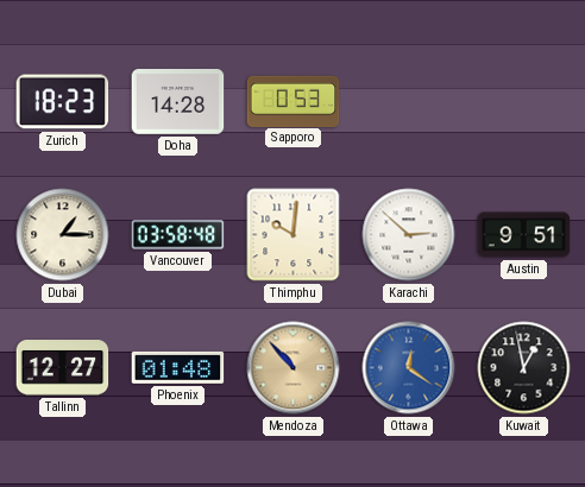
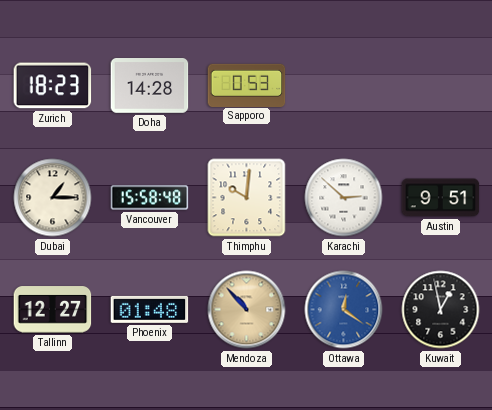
Vancouver: 03:58 -> 15:58 (150, 198)
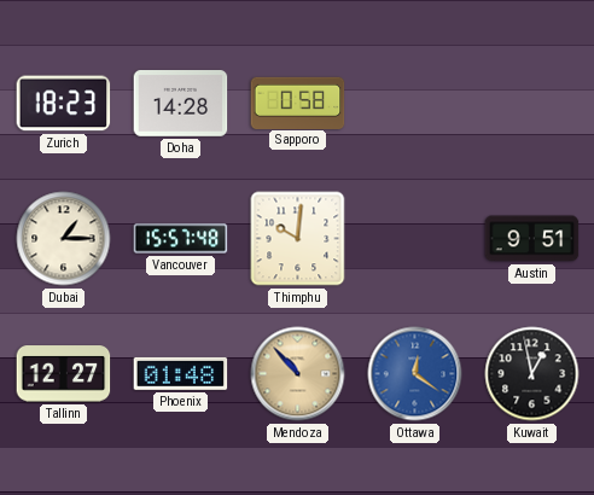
Sapporo: 0:53 -> 0:58 (298, 103)
Vancouver: 15:58 -> 15:57 (181, 239)
Karachi: 2:52 -> none (344, 198)
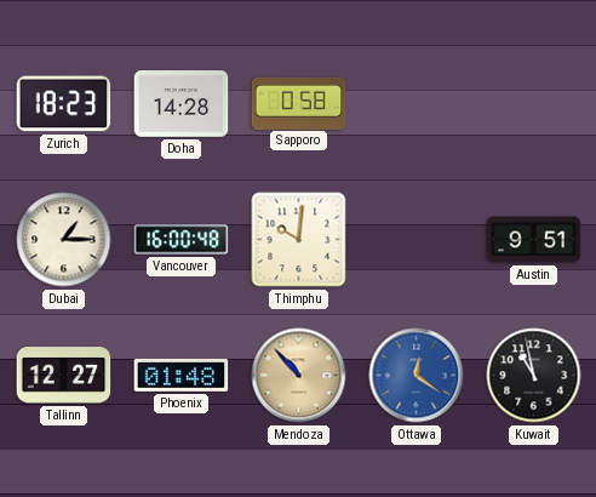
Vancouver: 15:57 -> 16:00 (182, 240)
Kuwait: 12:58 -> 10:58 (534, 376)
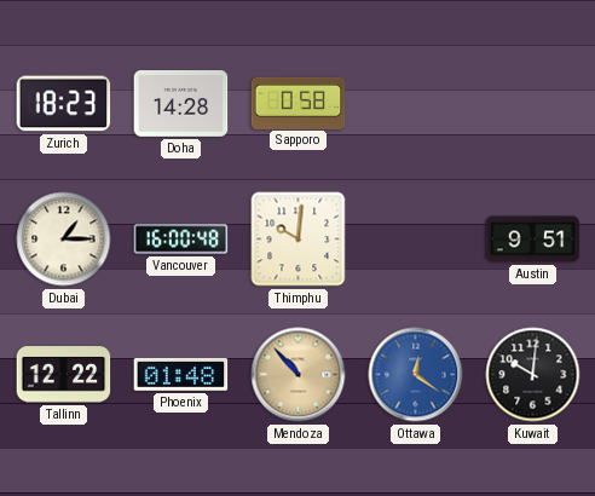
Tallinn: 12:27 -> 12:22 (64, 375)
Kuwait: 10:58 -> 10:01 (533, 375)
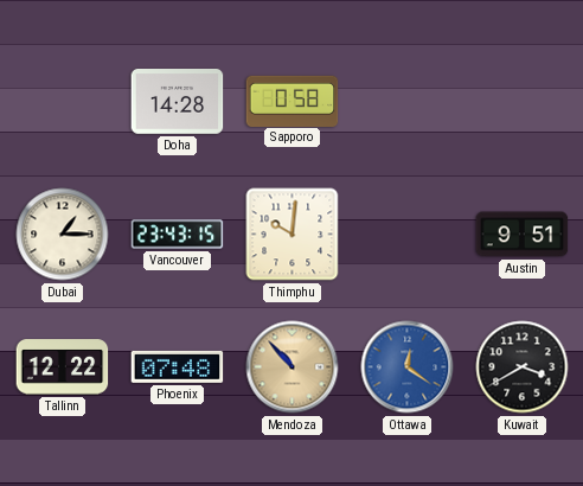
Zurich: 18:23 -> none (64, 104)
Vancouver: 16:00 -> 23:43 (178, 235)
Phoenix: 01:48 -> 07:48 (178, 366)
Kuwait: 10:01 -> 3:40 (523, 367)
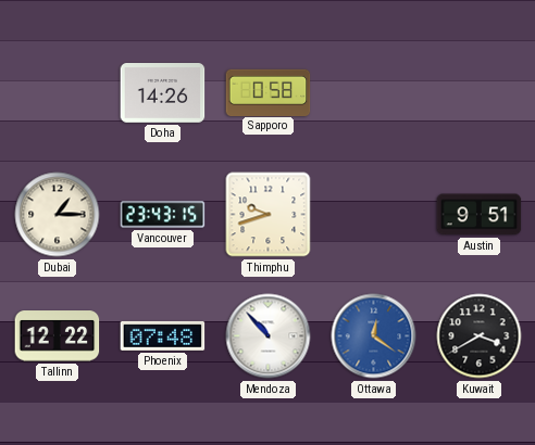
Doha: 14:28 -> 14:26 (163, 93)
Thimphu: 10:01 -> 9:42 (269, 215)
Mendoza dial: champagne -> white (269, 336)
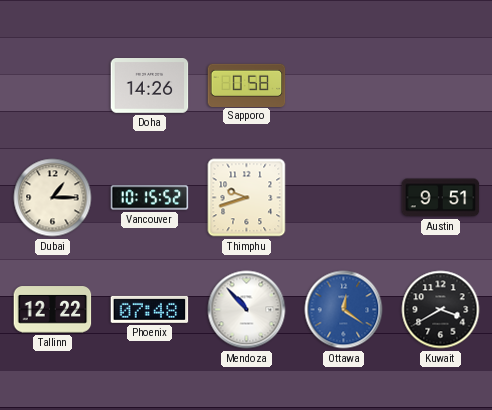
Vancouver: 23:43 -> 10:15 (150, 198)
